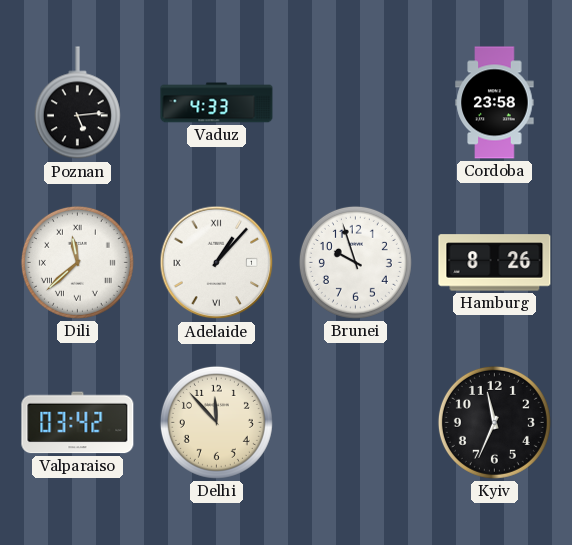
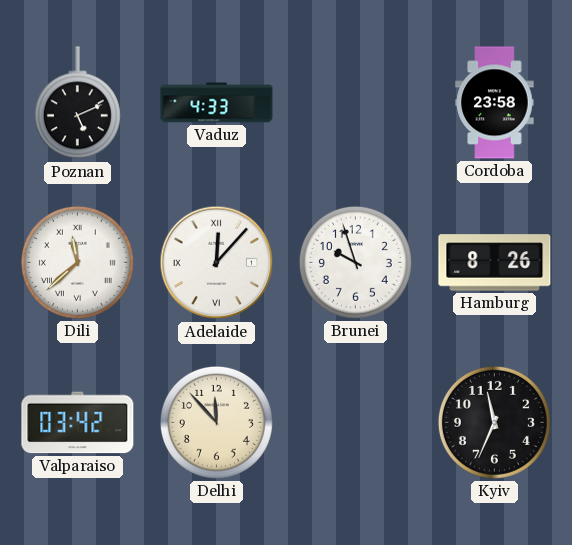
Poznan: 5:14 -> 5:11 (77, 103)
Adelaide: 1:07 -> 12:07 (217, 263)
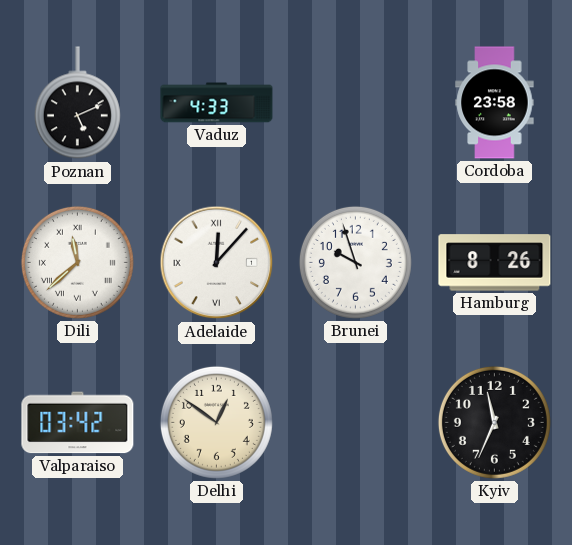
Delhi: 11:53 -> 12:51 (216, 422)
